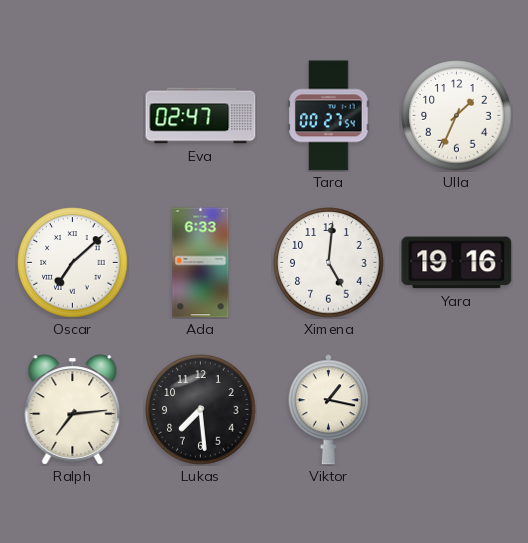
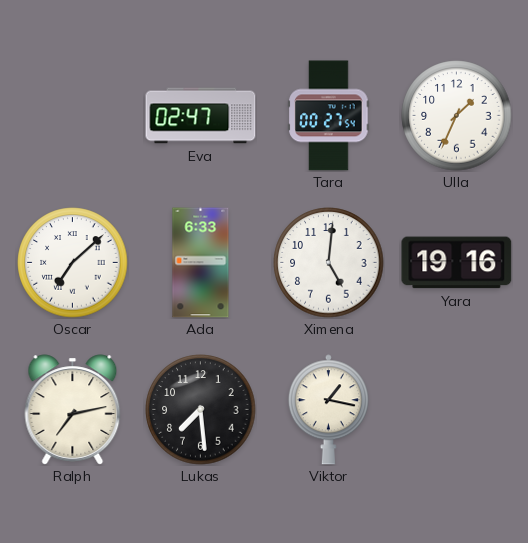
Ralph: 7:14 -> 7:13 (73, 410)
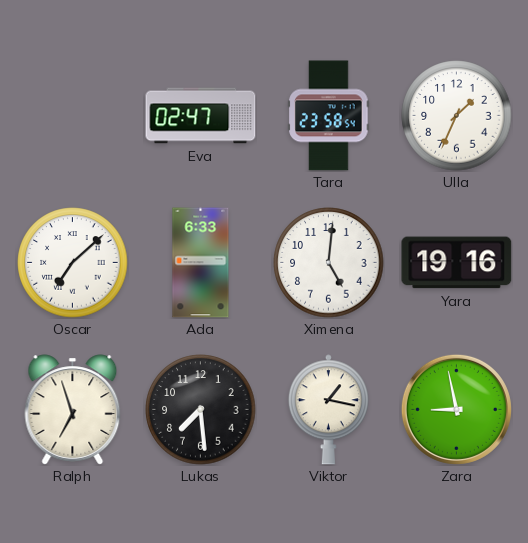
Tara: 00:27 -> 23:58 (329, 116)
Ralph: 7:13 -> 6:57 (73, 410)
Zara: none -> 8:58 (456, 409)
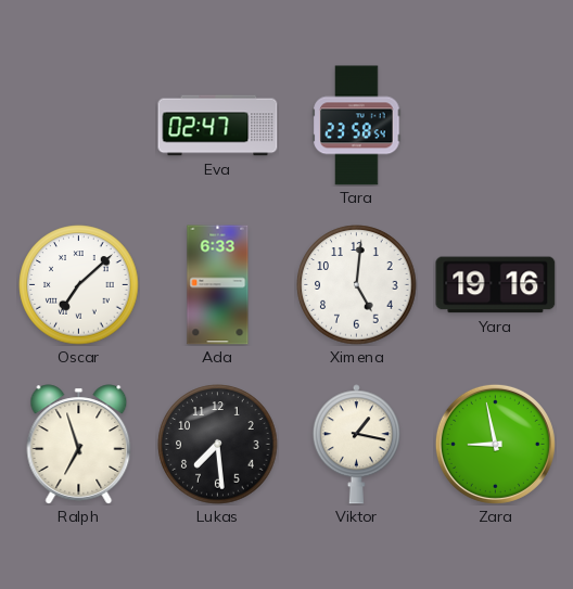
Ulla: 1:34 -> none (457, 116)
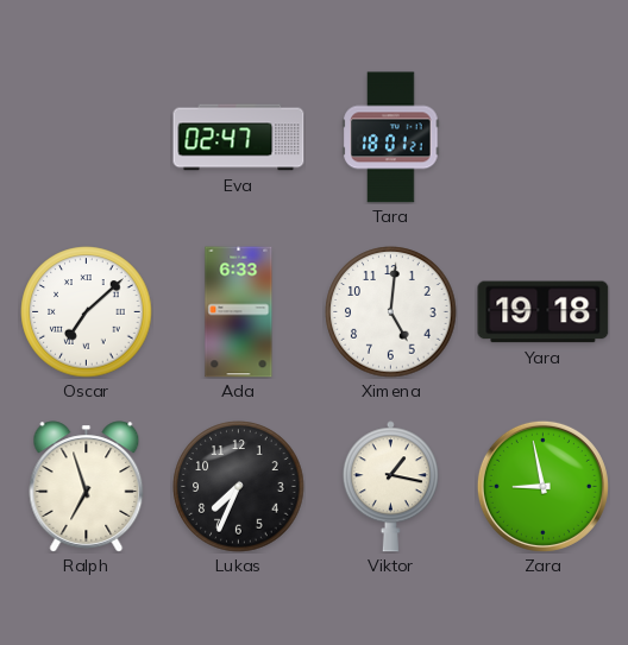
Tara: 23:58 -> 18:01 (391, 138)
Yara: 19:16 -> 19:18 (544, 312)
Lukas: 7:29 -> 7:34 (239, 487)
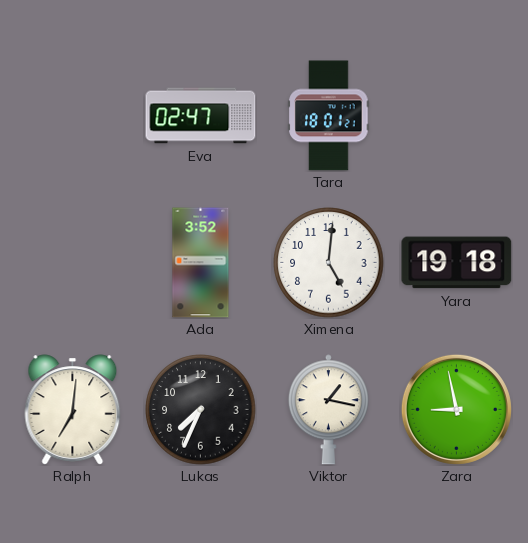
Oscar: 7:08 -> none (87, 312)
Ada: 6:33 -> 3:52 (201, 263)
Ralph: 6:57 -> 7:01 (73, 410)
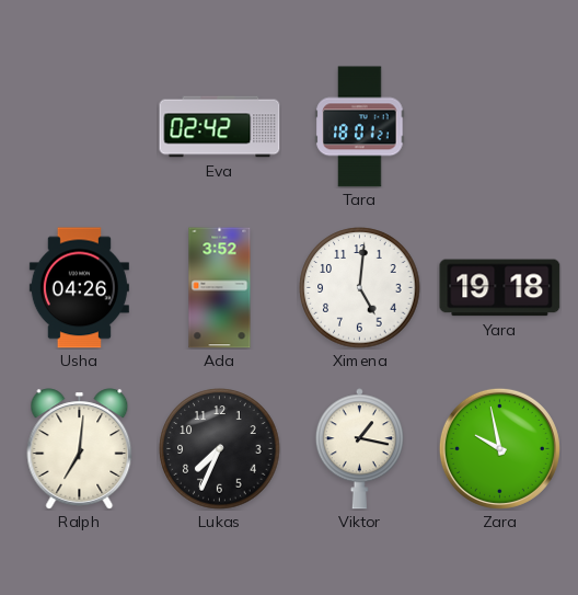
Eva: 02:47 -> 02:42 (220, 127)
Usha: none -> 04:26 (79, 288)
Zara: 8:58 -> 9:58 (499, 448)
